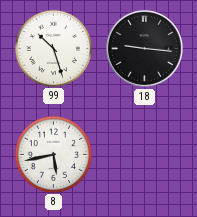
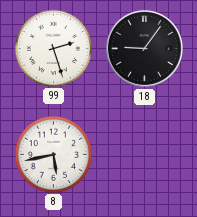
99: 10:27 -> 2:27 (53, 48)
18: 9:16 -> 9:06 (144, 48)
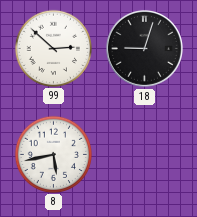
99: 2:27 -> 2:52 (53, 48)
18: 9:06 -> 9:03 (144, 48)
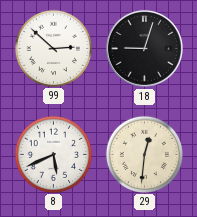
8: 5:43 -> 5:41 (53, 154)
29: none -> 12:31 (144, 154)
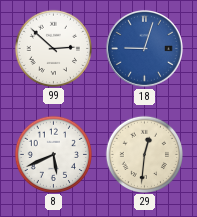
18 dial: black -> blue (144, 48)
